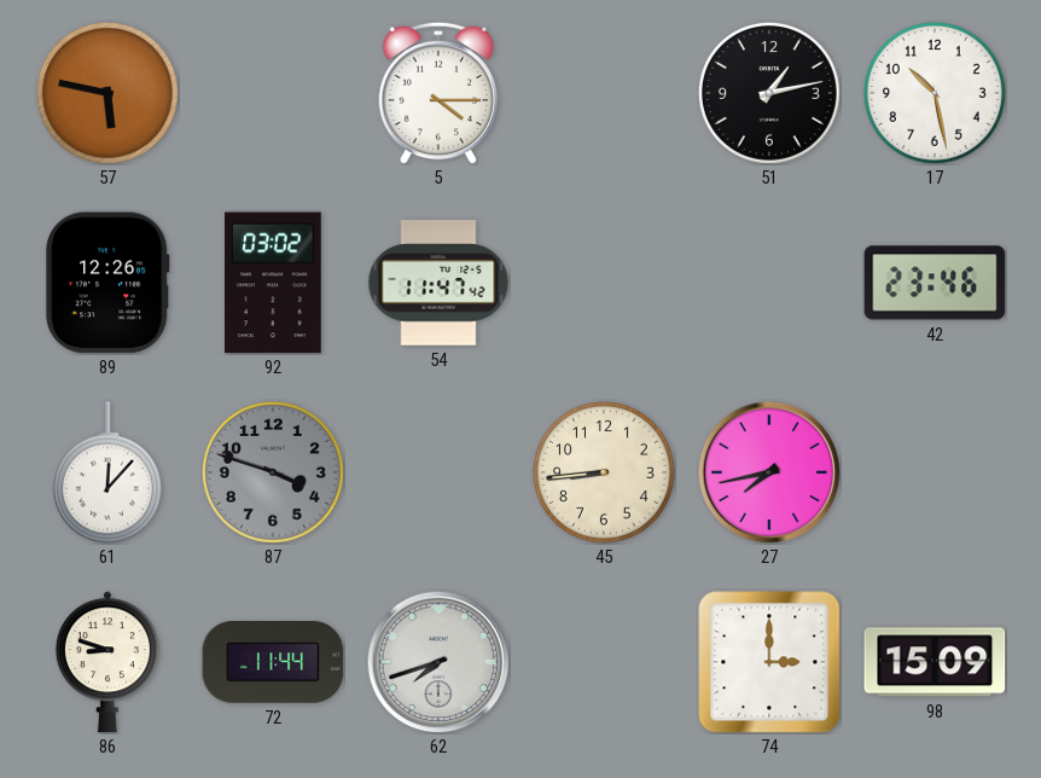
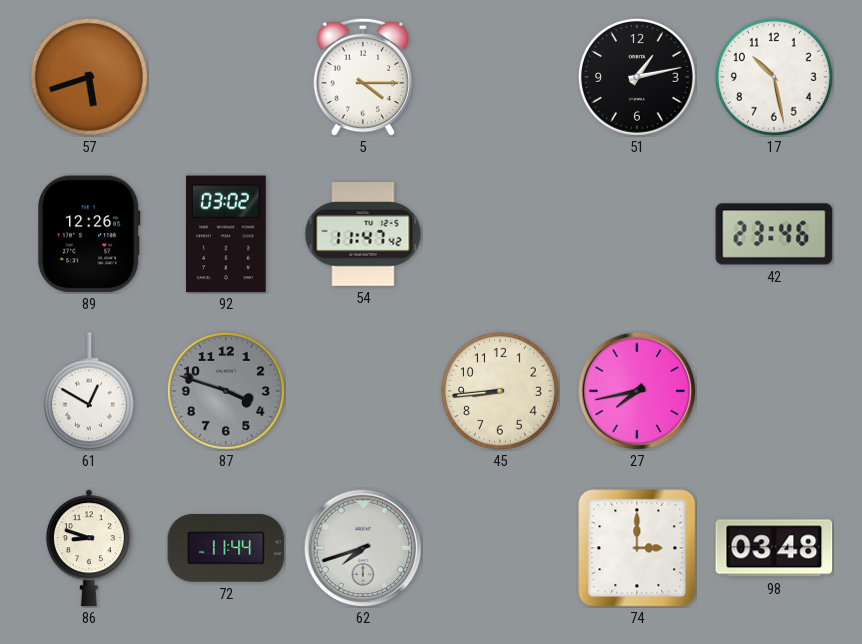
57: 5:47 -> 5:42 (89, 77)
61: 12:07 -> 12:50 (89, 391)
98: 15:09 -> 03:48 (774, 548)
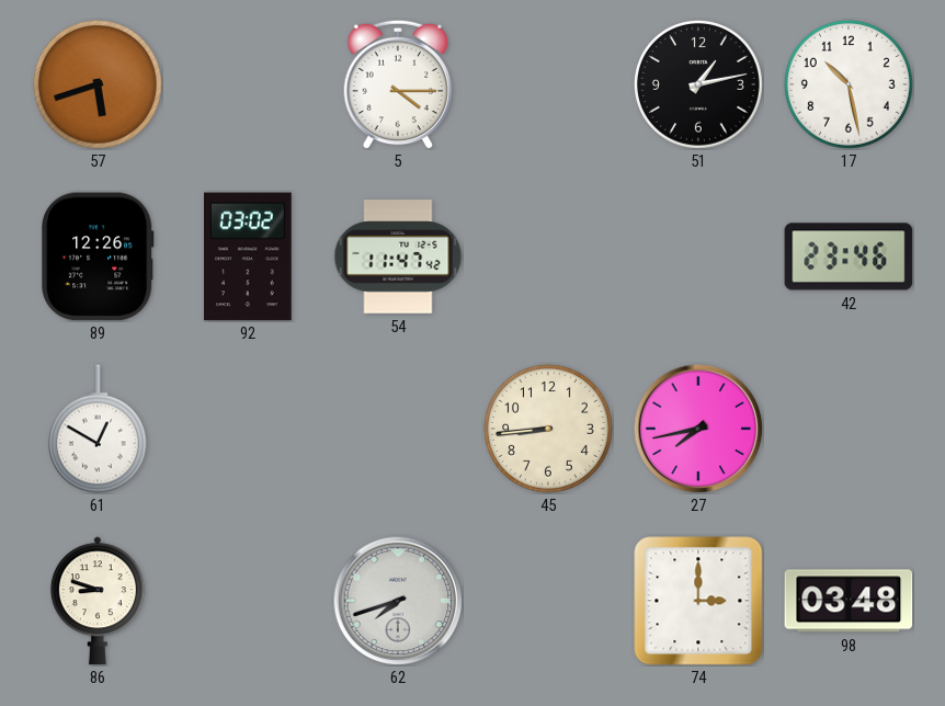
87: 3:48 -> none (226, 391)
72: 11:44 -> none (226, 549)
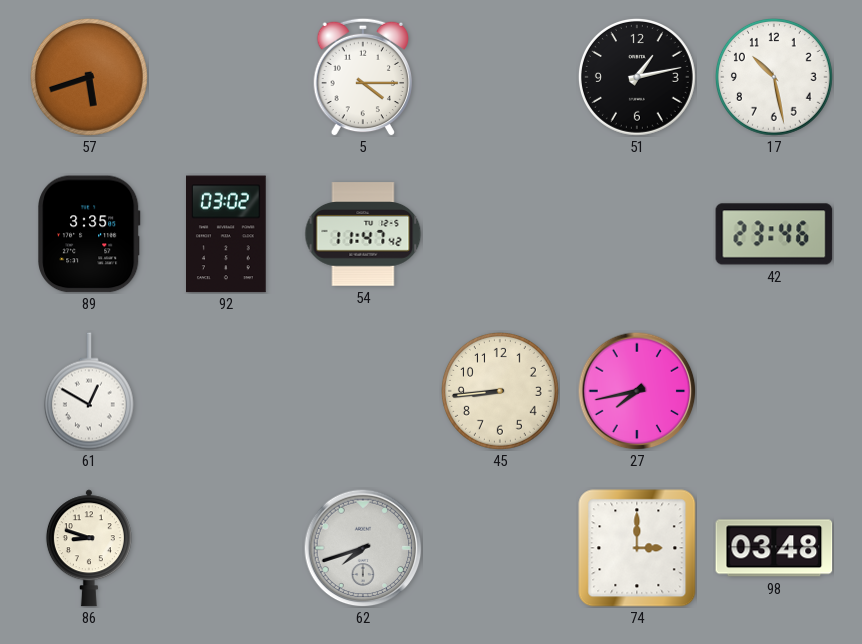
89: 12:26 -> 3:35 (89, 234)
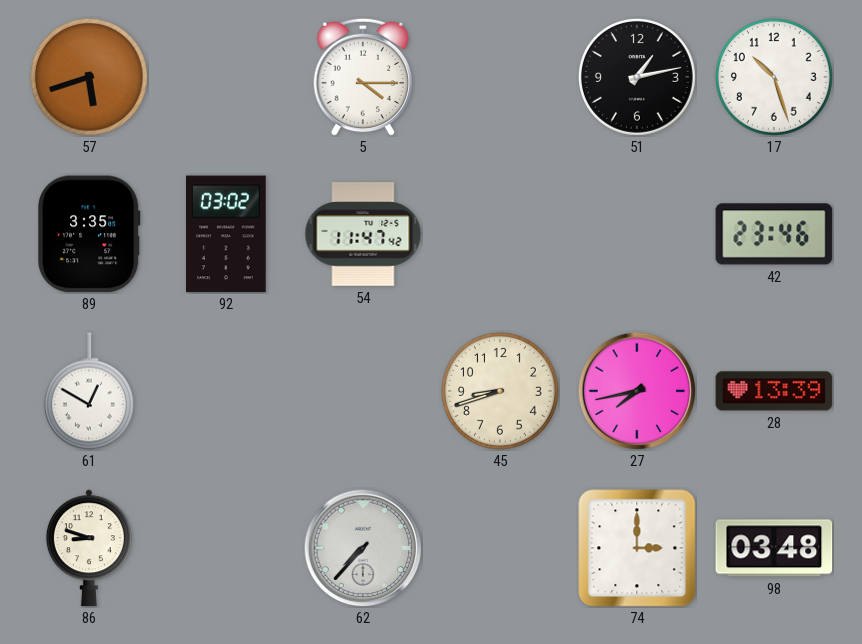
17: 10:28 -> 10:27 (774, 77)
45: 8:44 -> 8:42 (500, 391)
28: none -> 13:39 (774, 391)
62: 7:42 -> 7:37 (363, 548)
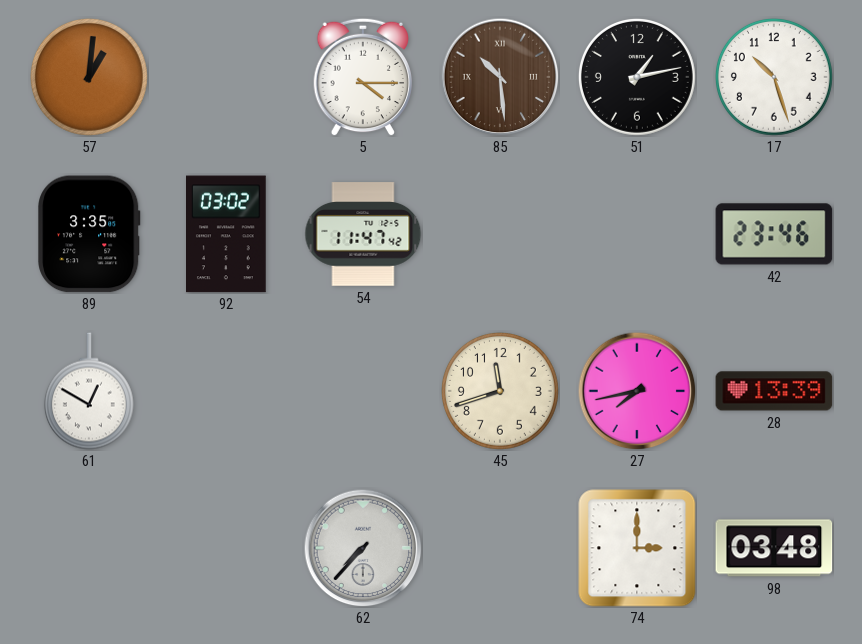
57: 5:42 -> 1:01 (89, 77)
85: none -> 10:29 (500, 77)
45: 8:42 -> 11:42 (500, 391)
86: 8:48 -> none (89, 548)
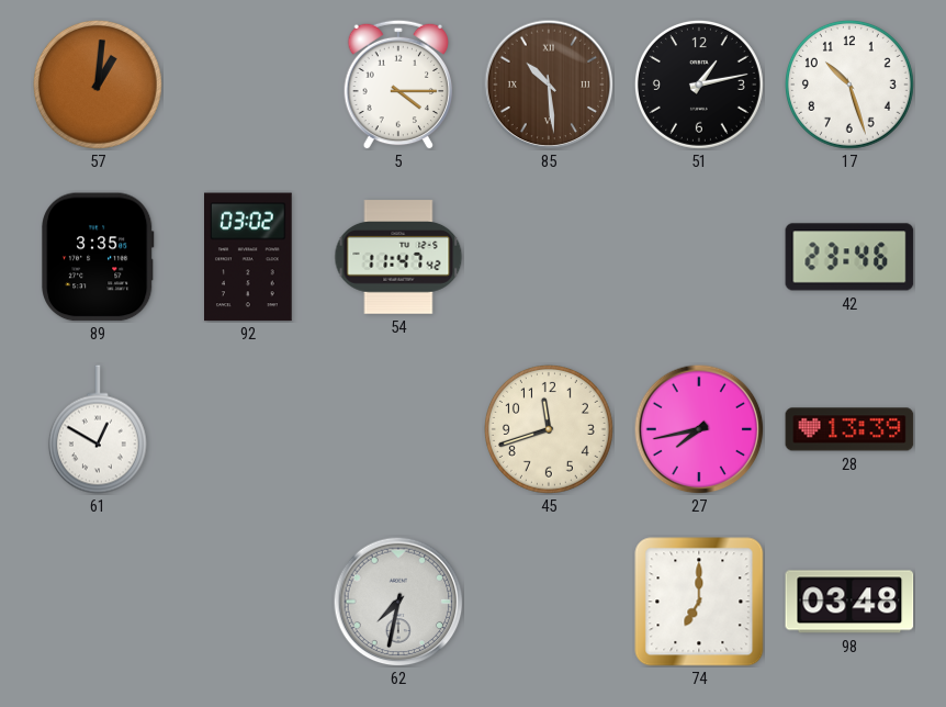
62: 7:37 -> 7:32 (398, 602)
74: 3:00 -> 7:00 (699, 602)
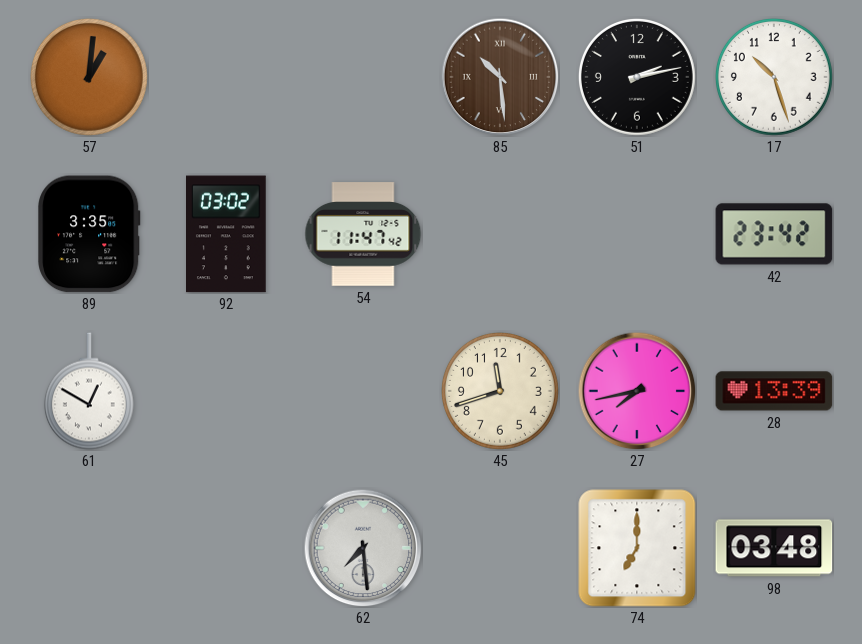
5: 4:15 -> none (397, 85)
51: 1:13 -> 2:13 (637, 77)
42: 23:46 -> 23:42 (774, 234)
62: 7:32 -> 7:29 (363, 548)
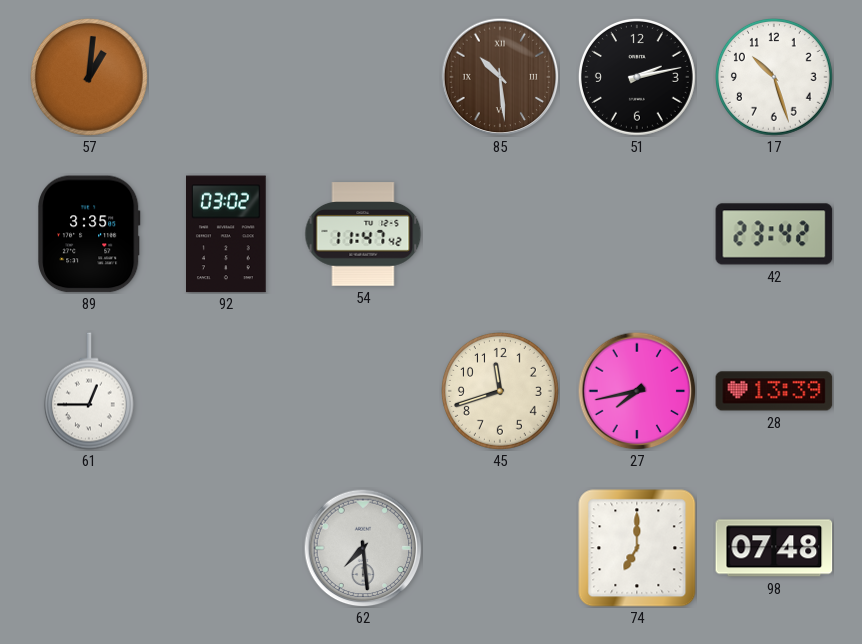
61: 12:50 -> 12:45 (89, 391)
98: 03:48 -> 07:48 (774, 548)
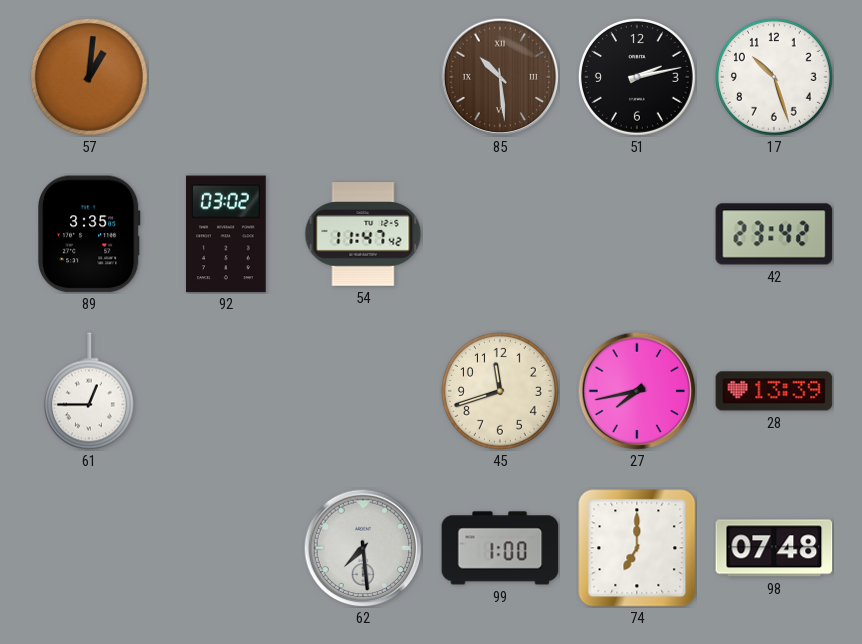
99: none -> 1:00 (500, 548)
